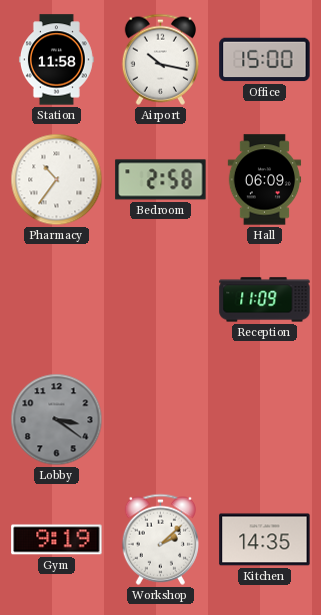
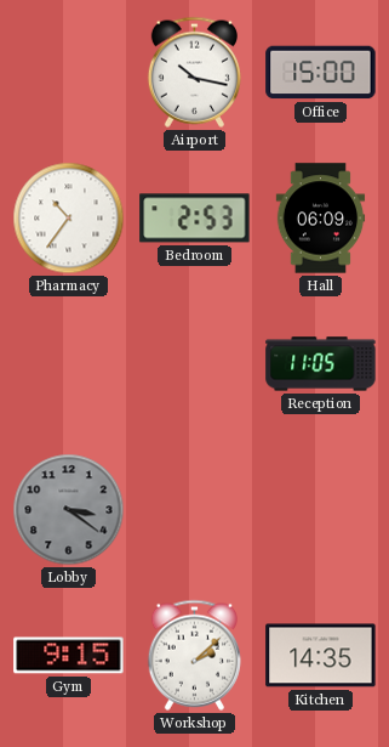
Station: 11:58 -> none (56, 60)
Bedroom: 2:58 -> 2:53 (195, 219)
Reception: 11:09 -> 11:05 (321, 364)
Gym: 9:19 -> 9:15 (69, 656)
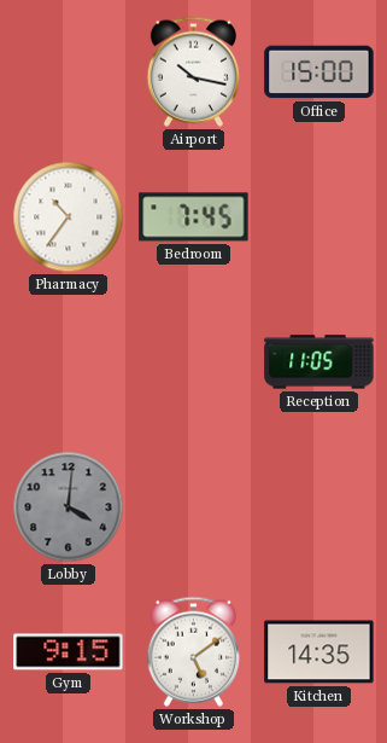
Bedroom: 2:53 -> 7:45 (194, 217)
Hall: 06:09 -> none (321, 219)
Lobby: 3:21 -> 4:01 (69, 507)
Workshop: 2:08 -> 5:09 (193, 651)
